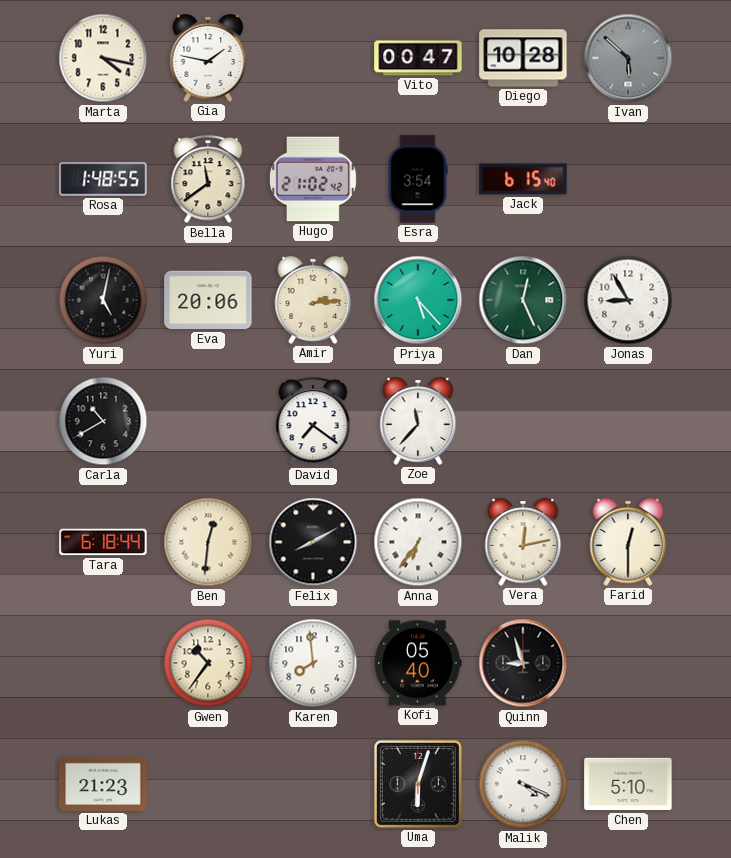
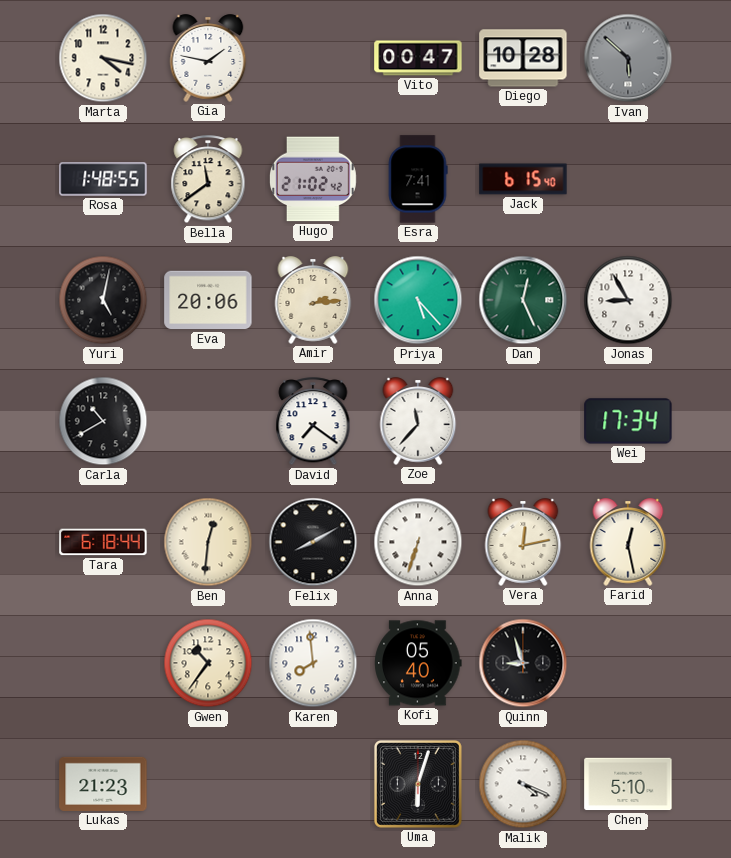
Esra: 3:54 -> 7:41 (418, 179)
Wei: none -> 17:34 (628, 421)
Anna: 6:36 -> 6:33 (418, 542)
Farid: 12:30 -> 12:28 (628, 542)
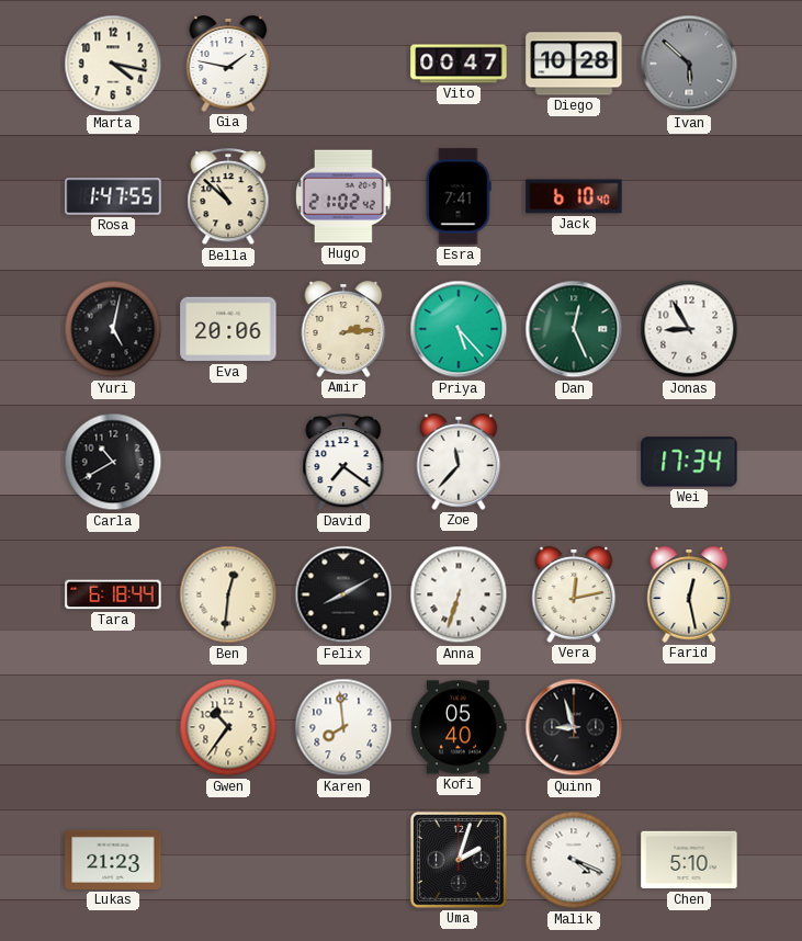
Rosa: 1:48 -> 1:47 (113, 196)
Bella: 11:39 -> 10:52 (228, 197)
Jack: 6:15 -> 6:10 (574, 196)
Uma: 6:03 -> 2:03 (459, 860)
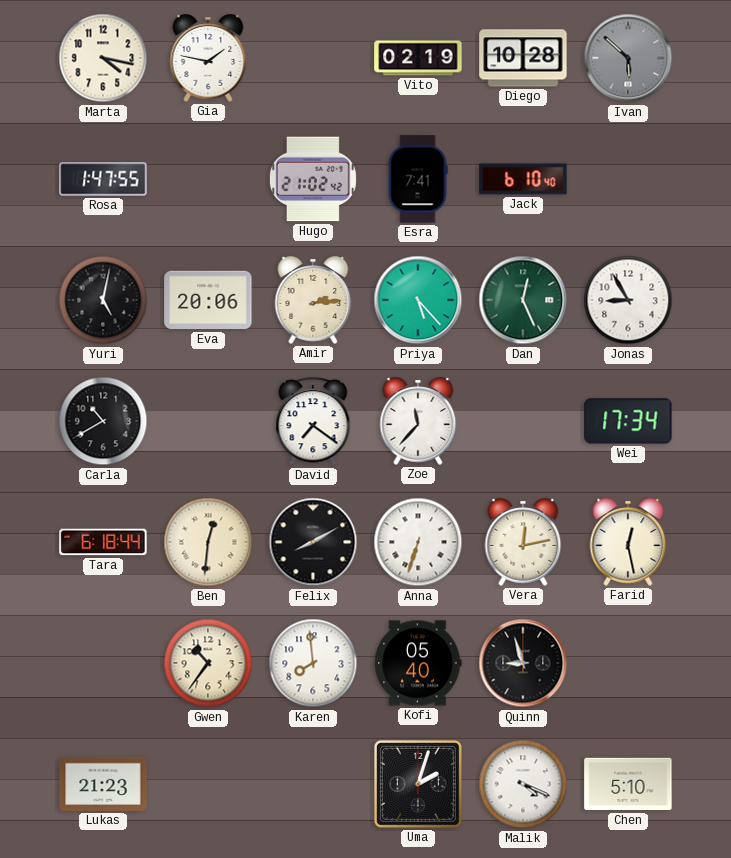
Vito: 00:47 -> 02:19 (418, 58)
Bella: 10:52 -> none (228, 197)
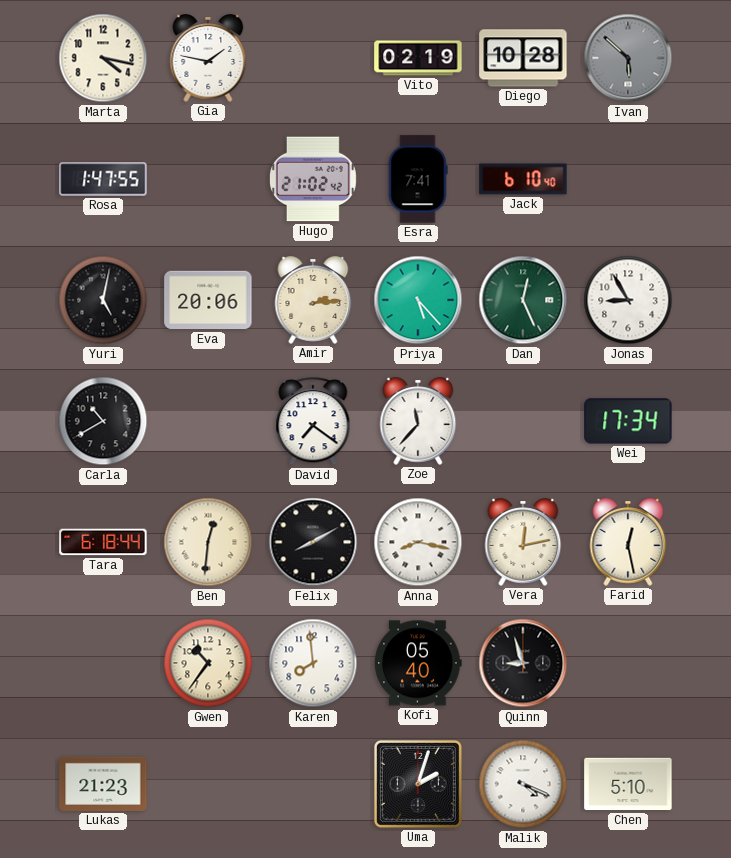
Anna: 6:33 -> 8:17 (418, 542)
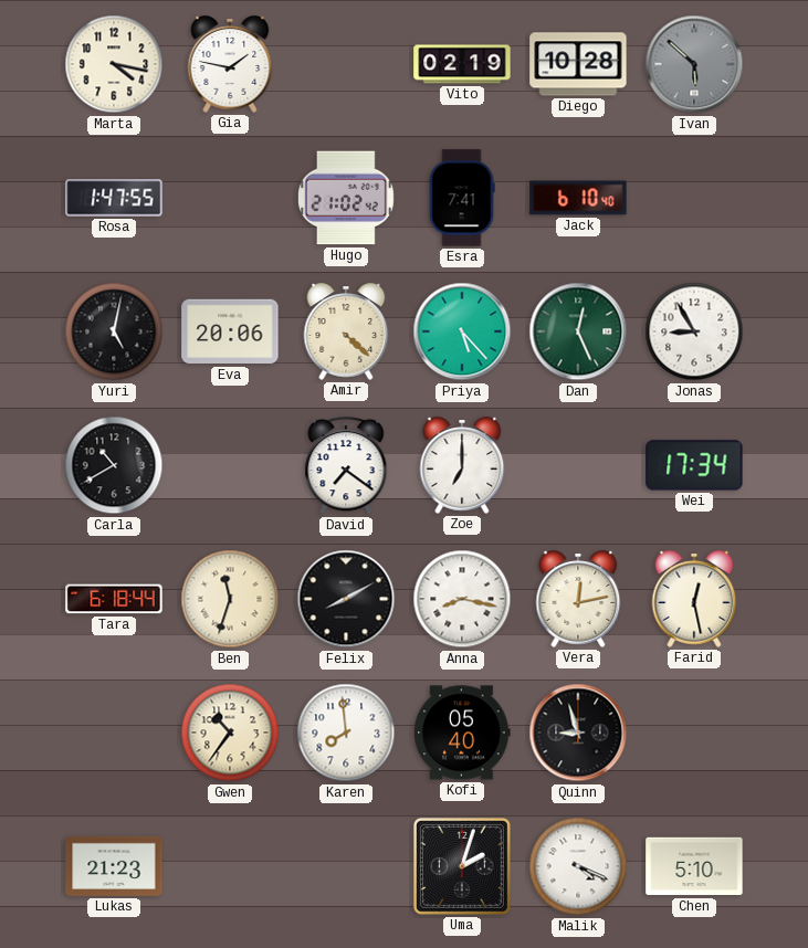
Amir: 2:14 -> 4:22 (346, 331)
Zoe: 11:37 -> 7:00 (462, 465)
Ben: 12:31 -> 11:33 (230, 599)
